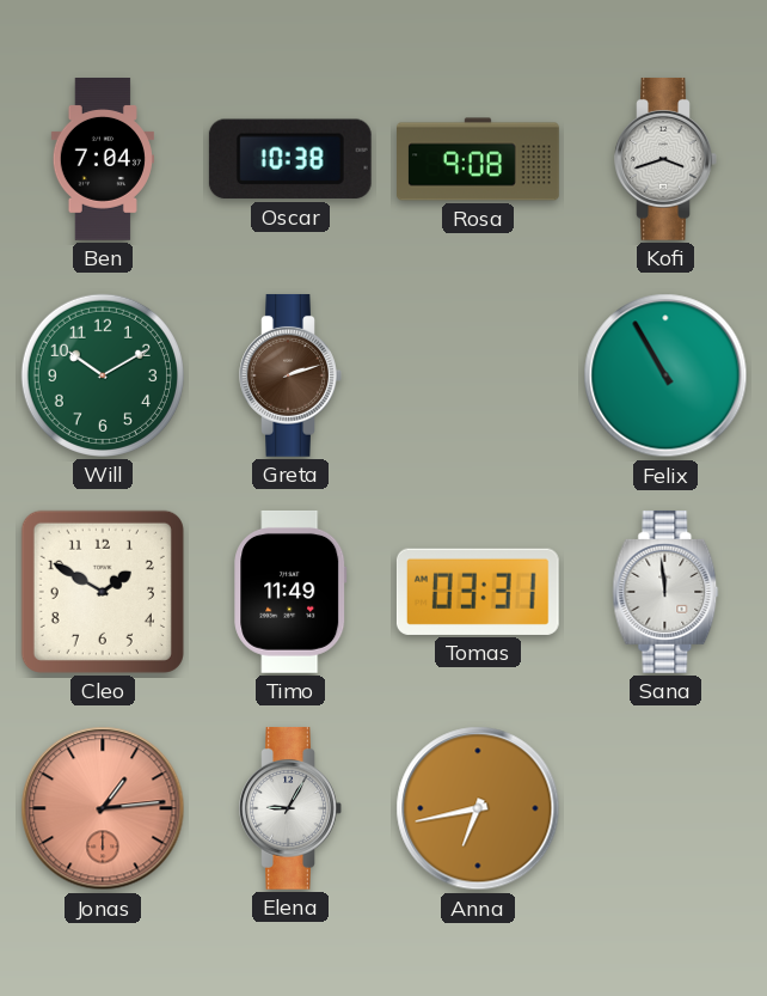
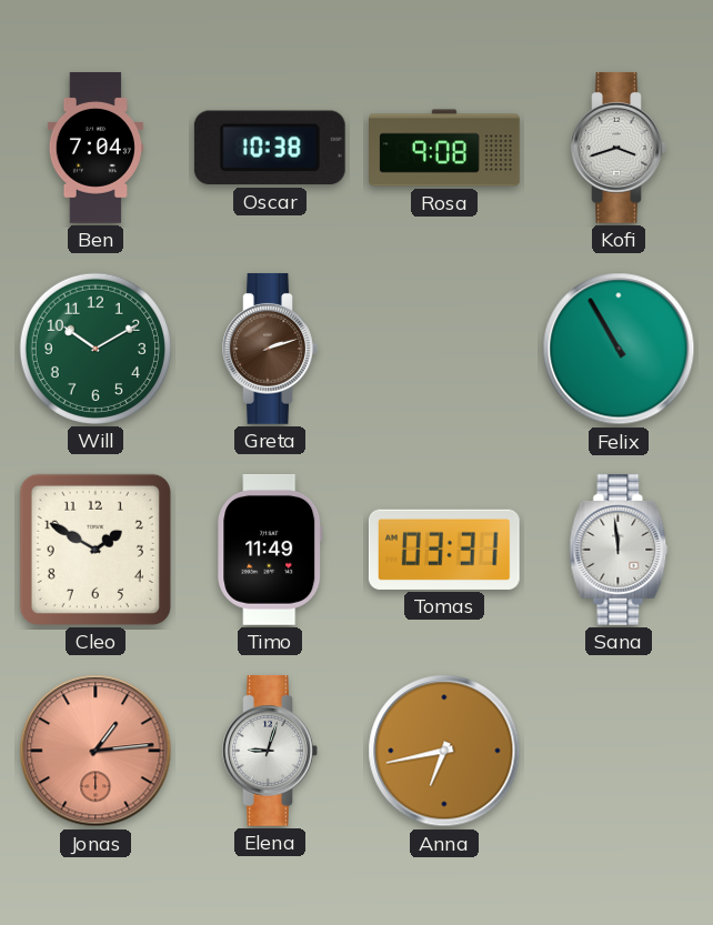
Elena: 9:05 -> 9:03 (270, 751)
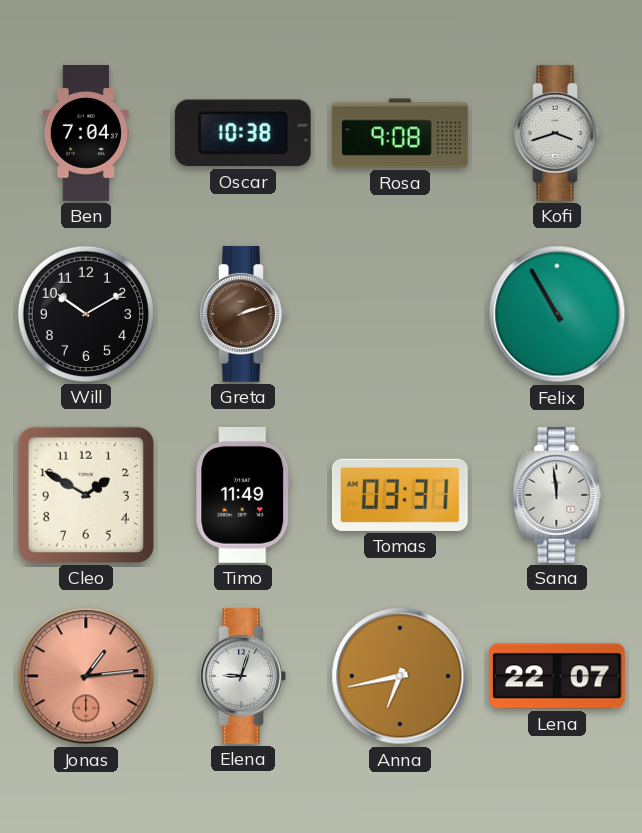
Will dial: green -> black (86, 314)
Lena: none -> 22:07 (558, 676)
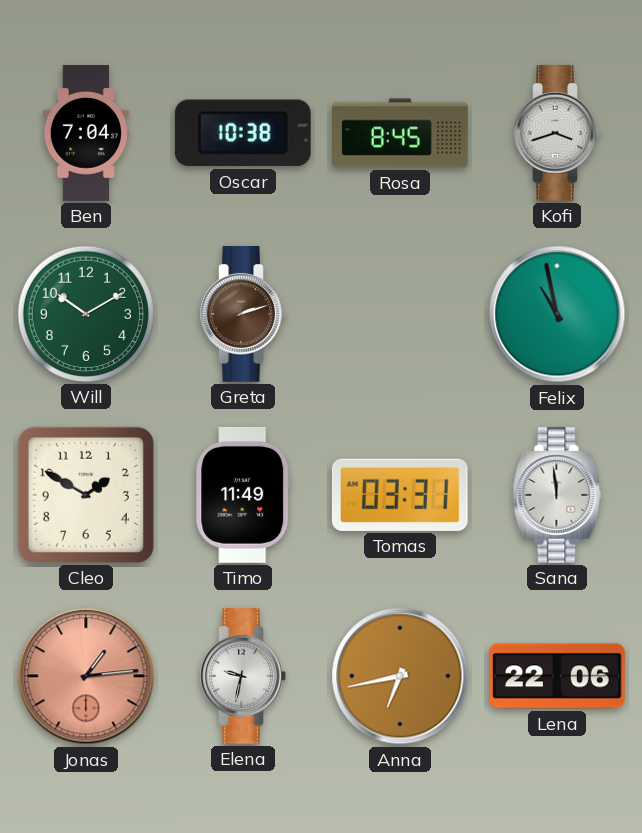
Rosa: 9:08 -> 8:45 (401, 133)
Will dial: black -> green (86, 314)
Felix: 10:55 -> 10:58 (557, 314)
Elena: 9:03 -> 9:32 (243, 676)
Lena: 22:07 -> 22:06 (558, 676)
